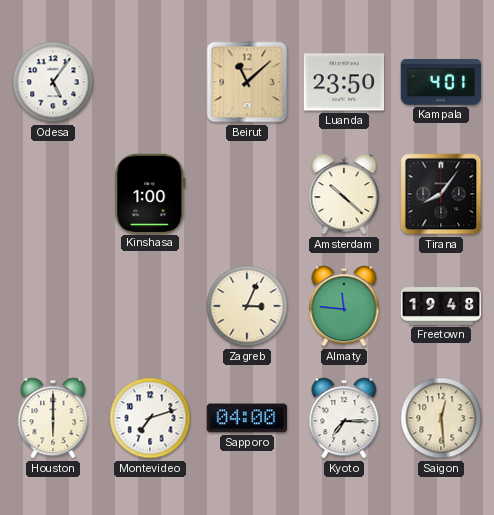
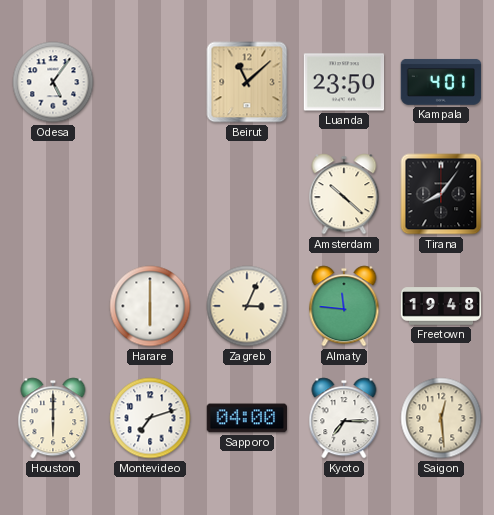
Kinshasa: 1:00 -> none (150, 193)
Harare: none -> 6:00 (150, 306)
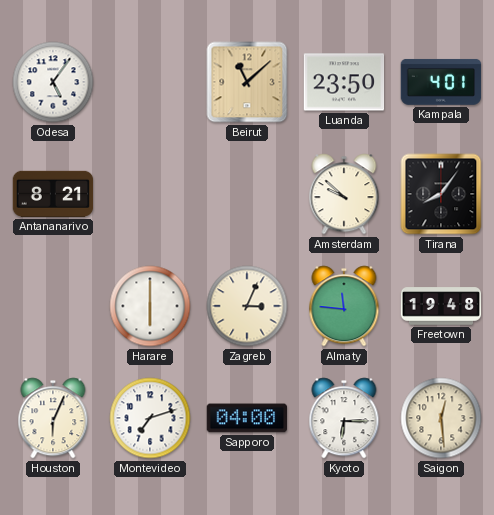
Antananarivo: none -> 8:21 (53, 194)
Amsterdam: 10:22 -> 9:52 (344, 194)
Houston: 6:00 -> 6:04 (53, 418)
Kyoto: 7:15 -> 6:15 (344, 418)
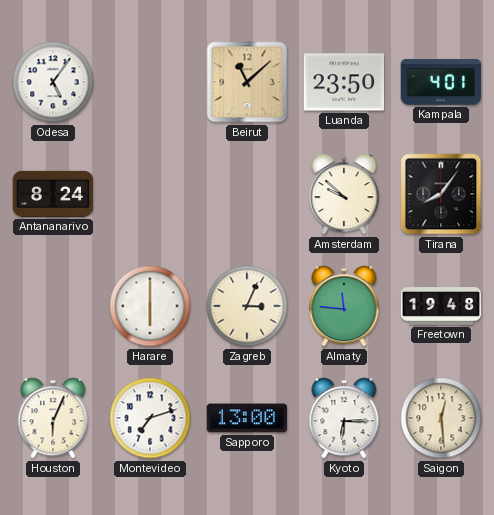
Antananarivo: 8:21 -> 8:24 (53, 194)
Sapporo: 04:00 -> 13:00 (246, 418)
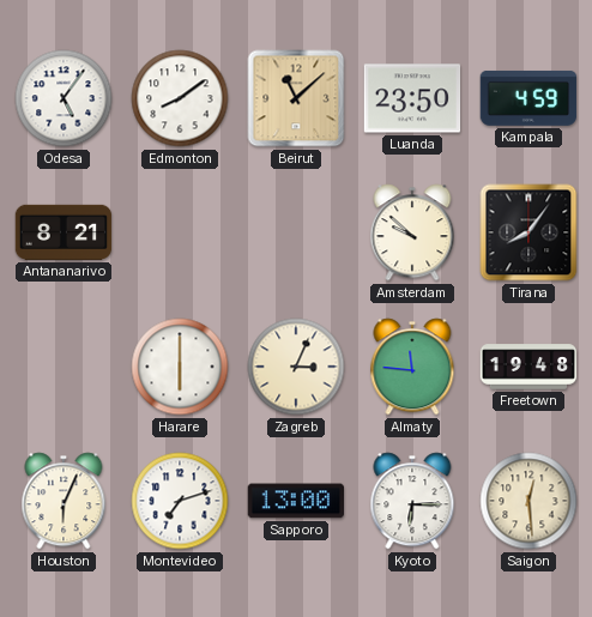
Edmonton: none -> 8:09 (180, 98)
Kampala: 4:01 -> 4:59 (528, 98)
Antananarivo: 8:24 -> 8:21 (64, 232)
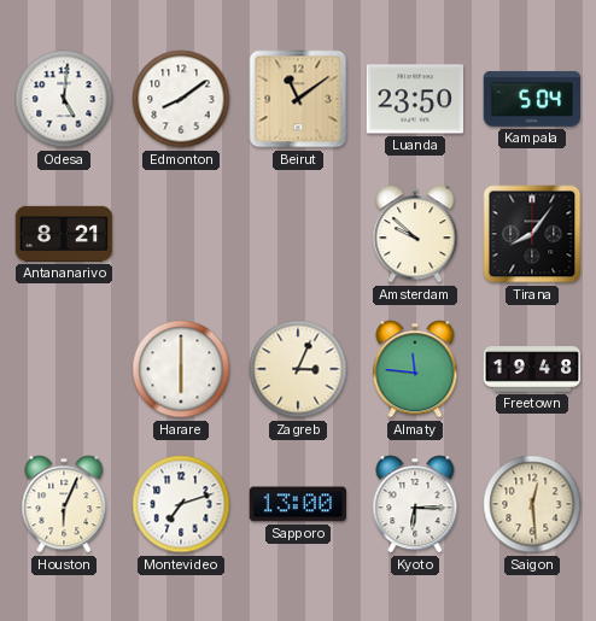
Odesa: 5:06 -> 5:01 (64, 99)
Beirut: 11:08 -> 11:09 (298, 99)
Kampala: 4:59 -> 5:04 (532, 99)
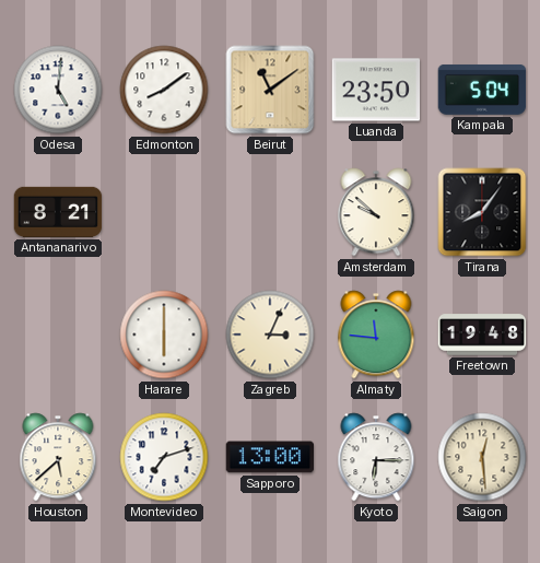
Houston: 6:04 -> 5:38 (58, 457)
